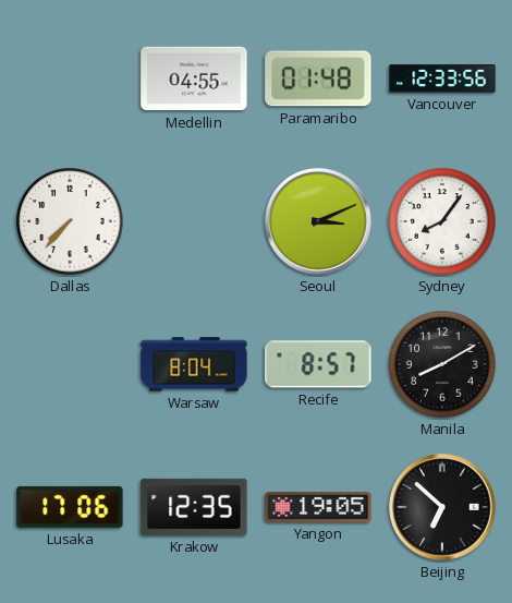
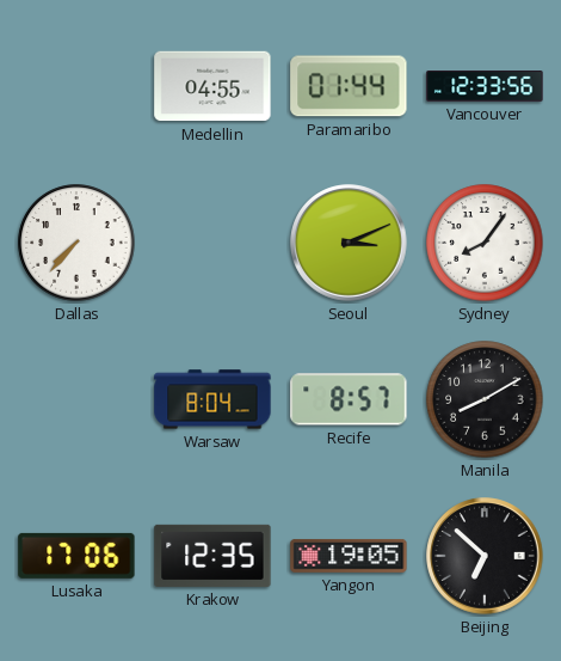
Paramaribo: 01:48 -> 01:44 (349, 86)
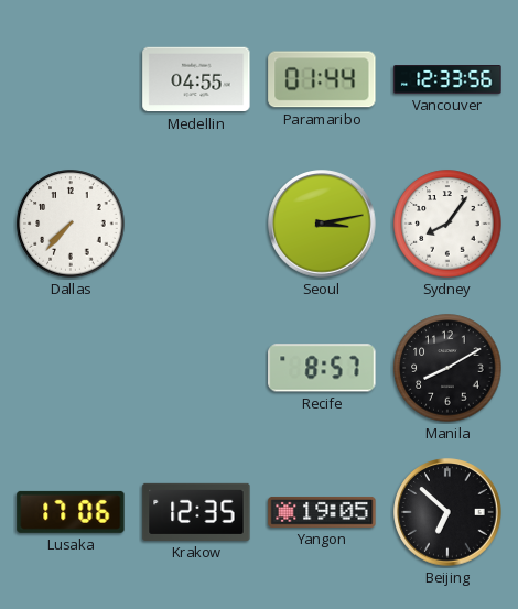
Seoul: 3:11 -> 3:13 (322, 224)
Warsaw: 8:04 -> none (212, 399)
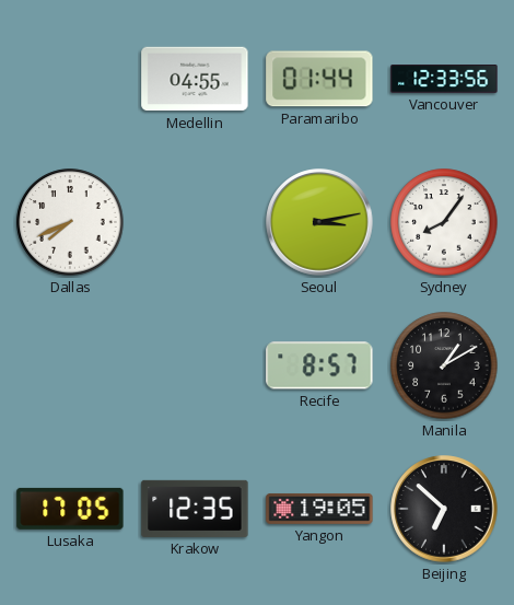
Dallas: 7:37 -> 7:41 (70, 222)
Manila: 8:10 -> 1:10 (444, 365)
Lusaka: 17:06 -> 17:05 (70, 509)
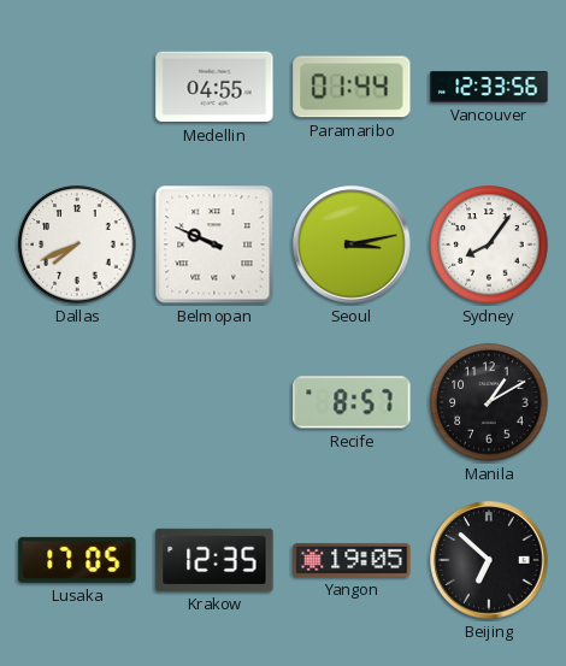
Belmopan: none -> 9:49 (214, 244)
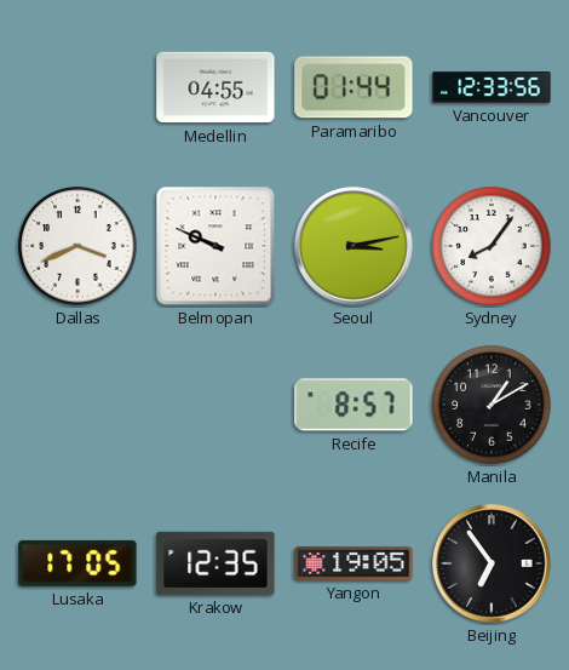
Dallas: 7:41 -> 3:41 (77, 246)
Beijing: 6:52 -> 6:54 (492, 563)
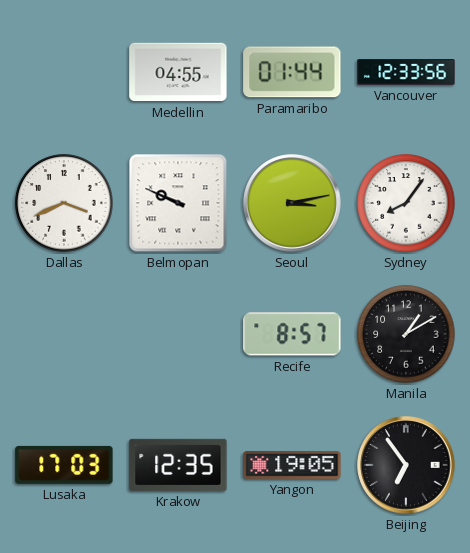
Lusaka: 17:05 -> 17:03 (64, 465)
